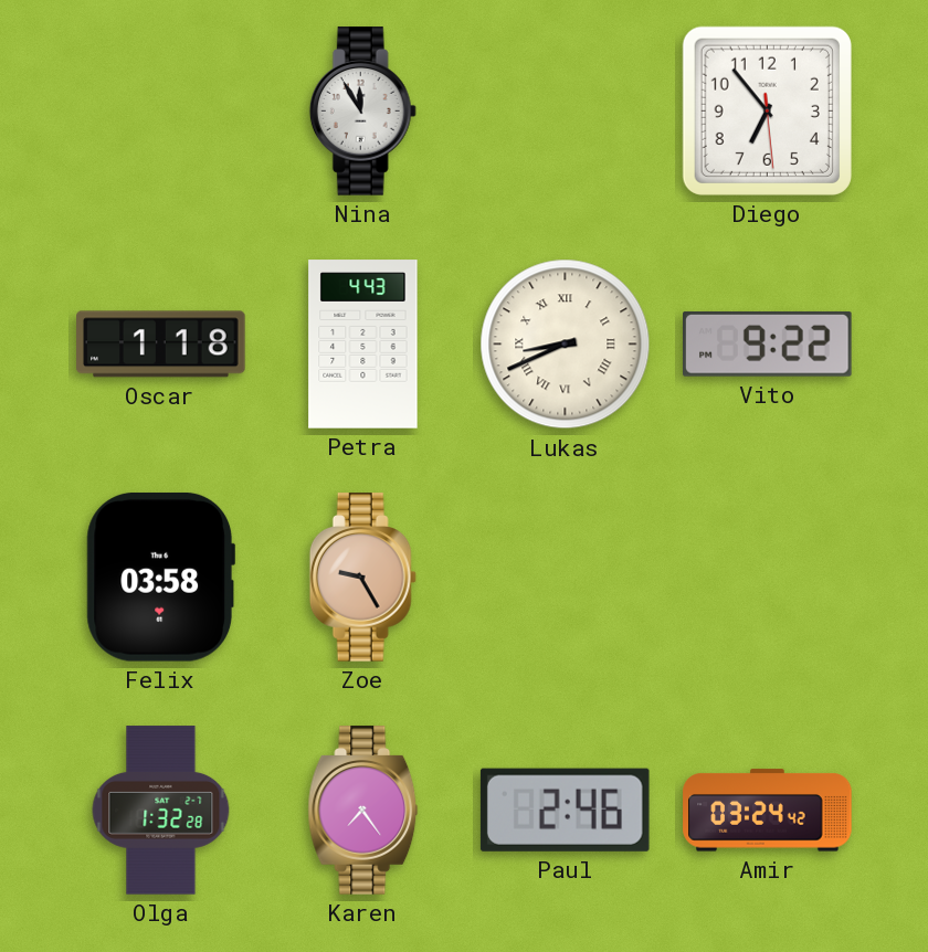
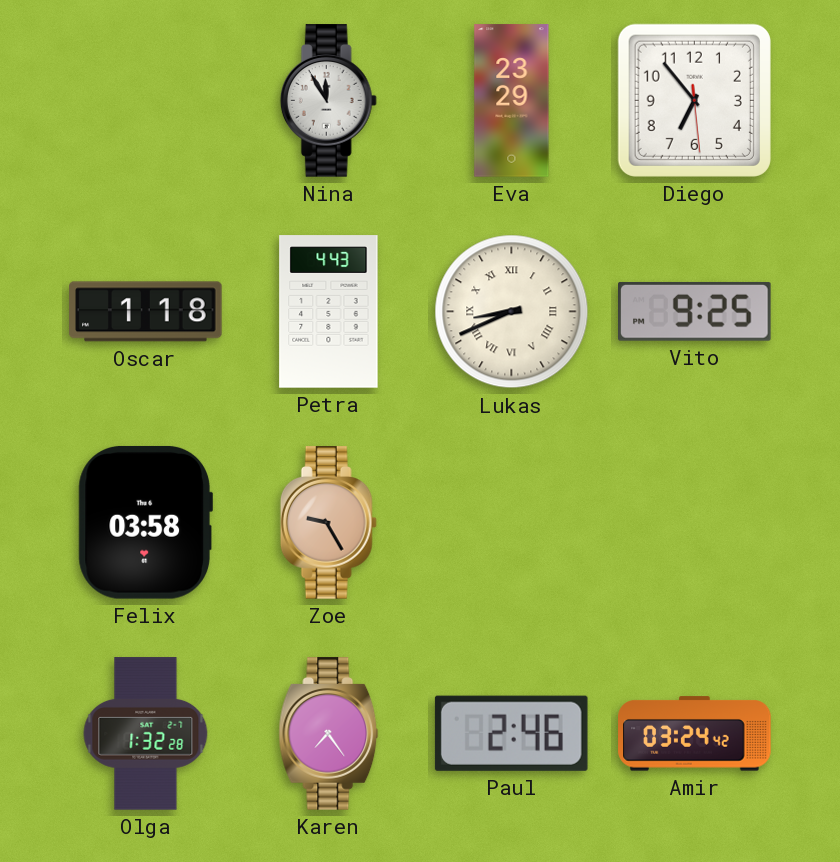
Eva: none -> 23:29 (512, 101)
Vito: 9:22 -> 9:25 (695, 311)
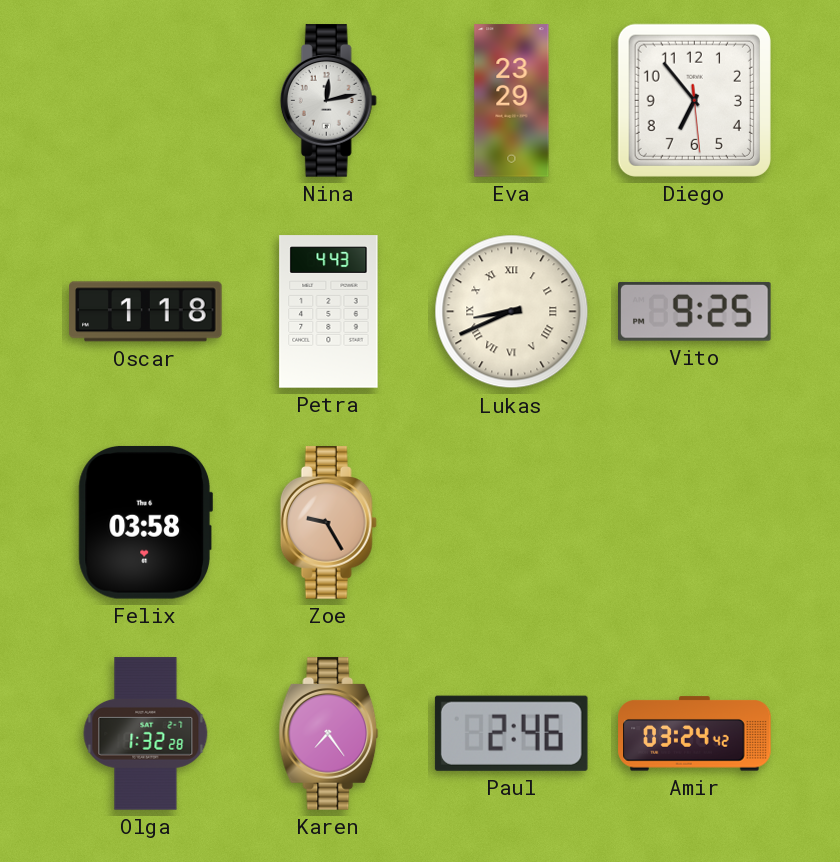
Nina: 11:55 -> 12:13 (328, 101)
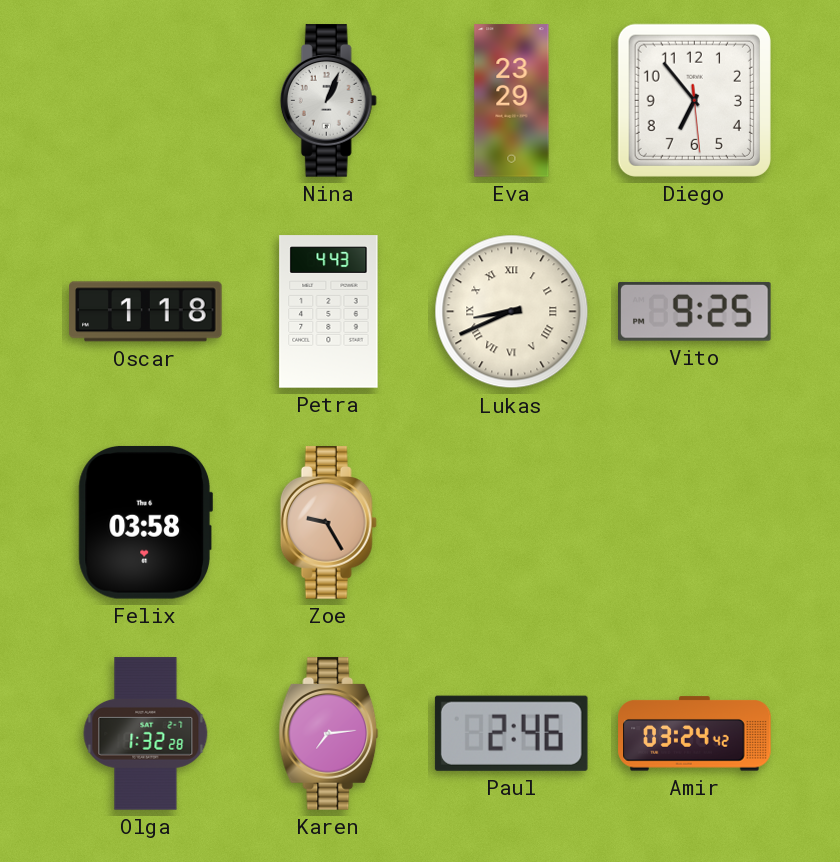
Nina: 12:13 -> 1:04 (328, 101)
Karen: 7:24 -> 7:14 (329, 734)
